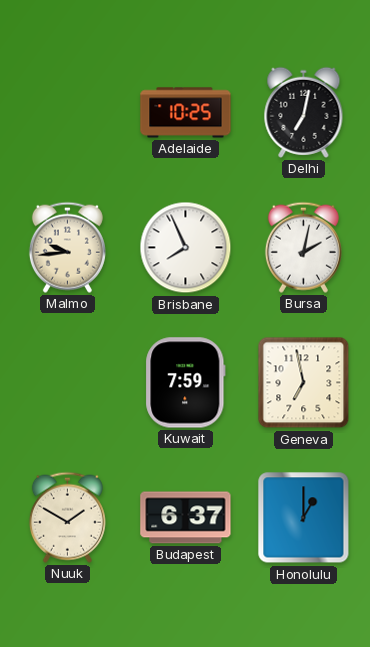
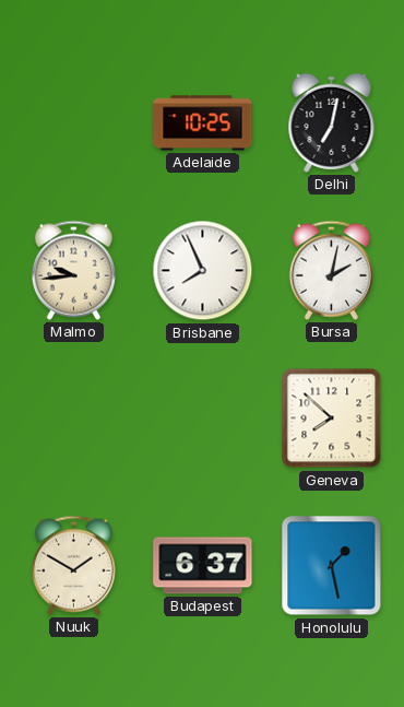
Kuwait: 7:59 -> none (186, 383)
Geneva: 6:58 -> 7:52 (332, 419)
Honolulu: 1:00 -> 1:28 (332, 566)
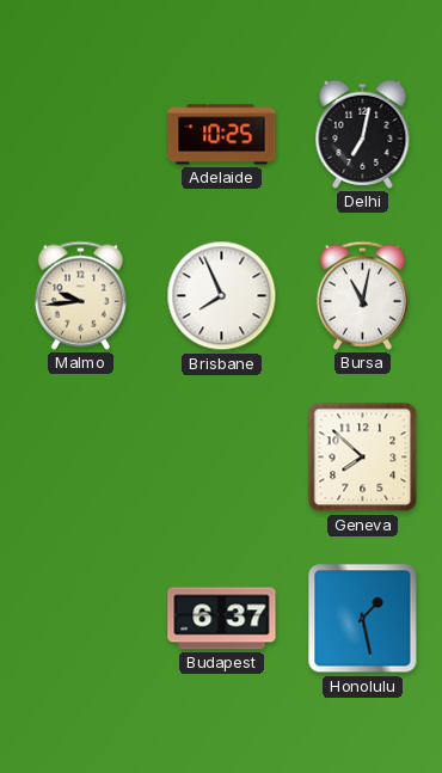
Bursa: 2:02 -> 11:02 (362, 295)
Nuuk: 1:50 -> none (73, 565)
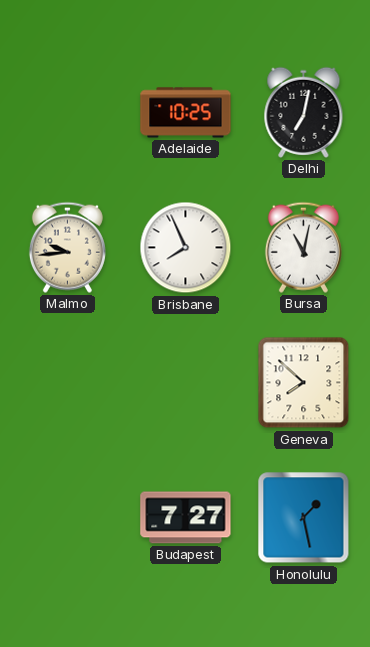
Budapest: 6:37 -> 7:27 (186, 518)
